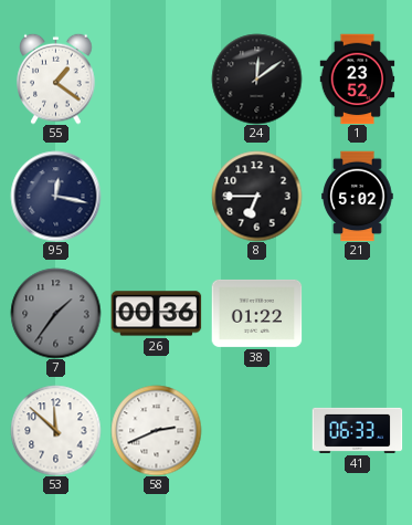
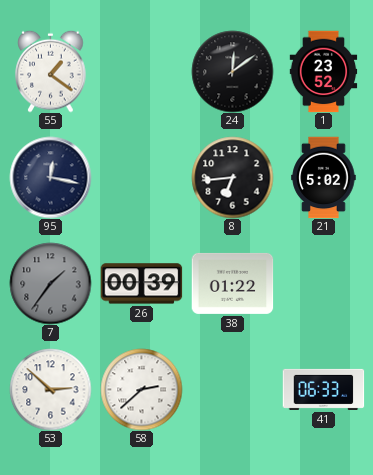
8: 6:45 -> 6:44 (232, 177)
26: 00:36 -> 00:39 (141, 284)
53: 11:52 -> 2:52 (50, 389)
58: 2:41 -> 2:38 (141, 389)
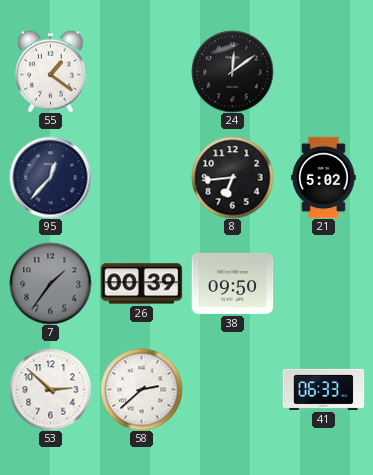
1: 23:52 -> none (324, 71)
95: 12:17 -> 12:37 (50, 177)
38: 01:22 -> 09:50 (232, 283)
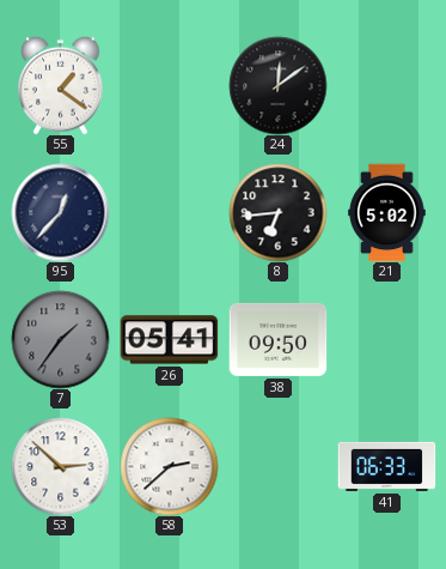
26: 00:39 -> 05:41 (169, 340)
